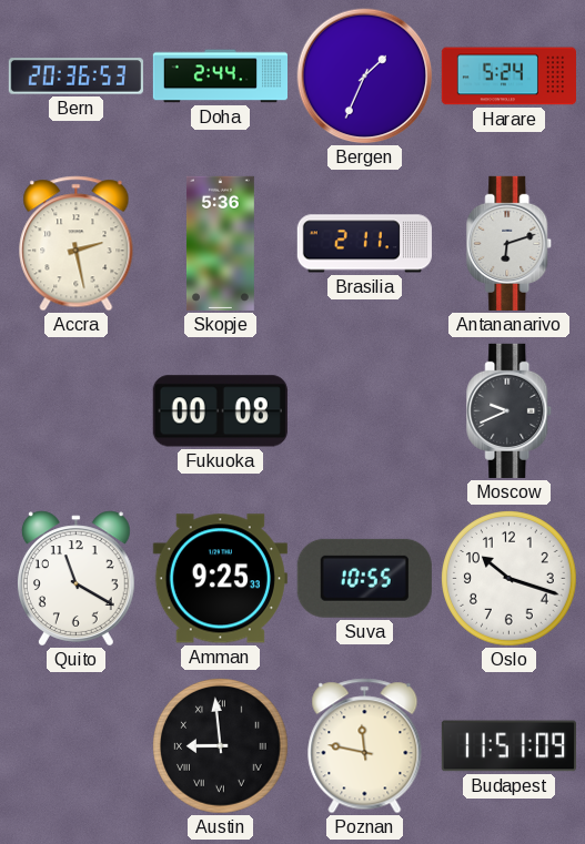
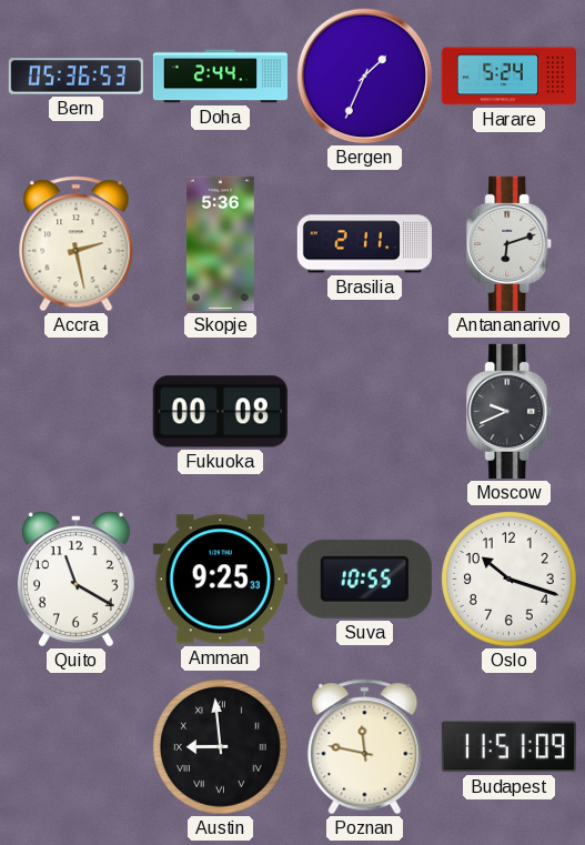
Bern: 20:36 -> 05:36 (75, 77)
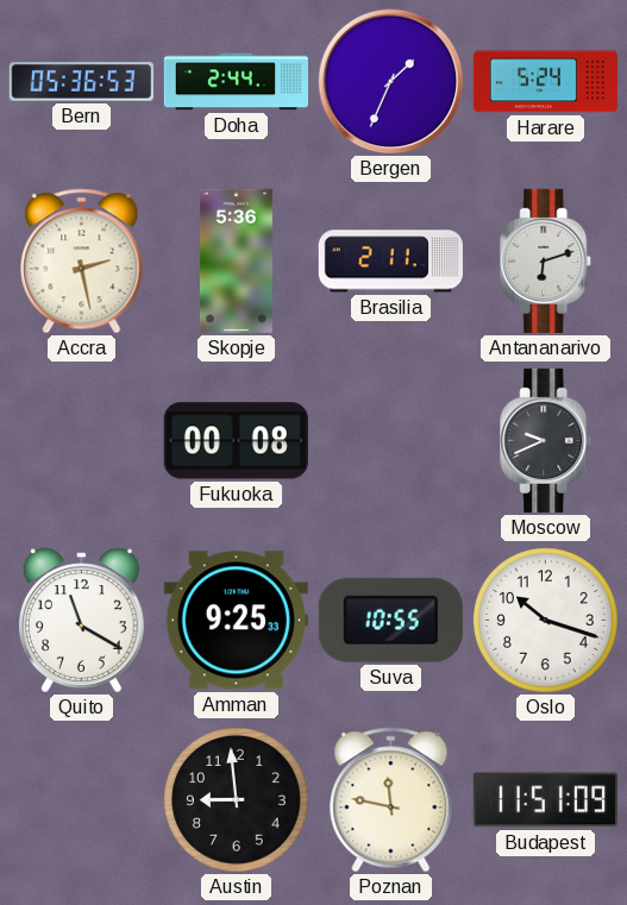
Austin numerals: Roman -> Arabic (237, 800)
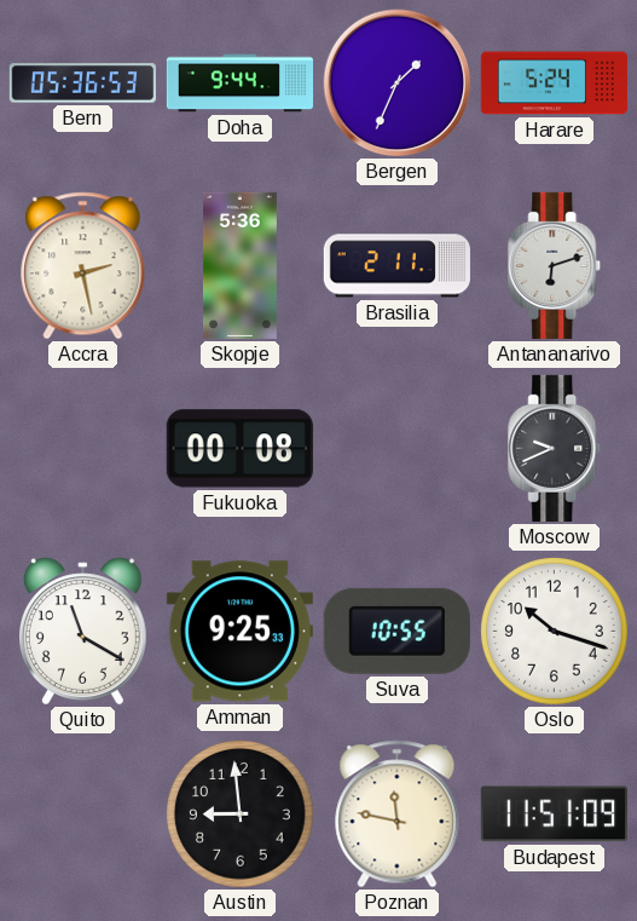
Doha: 2:44 -> 9:44 (239, 84)
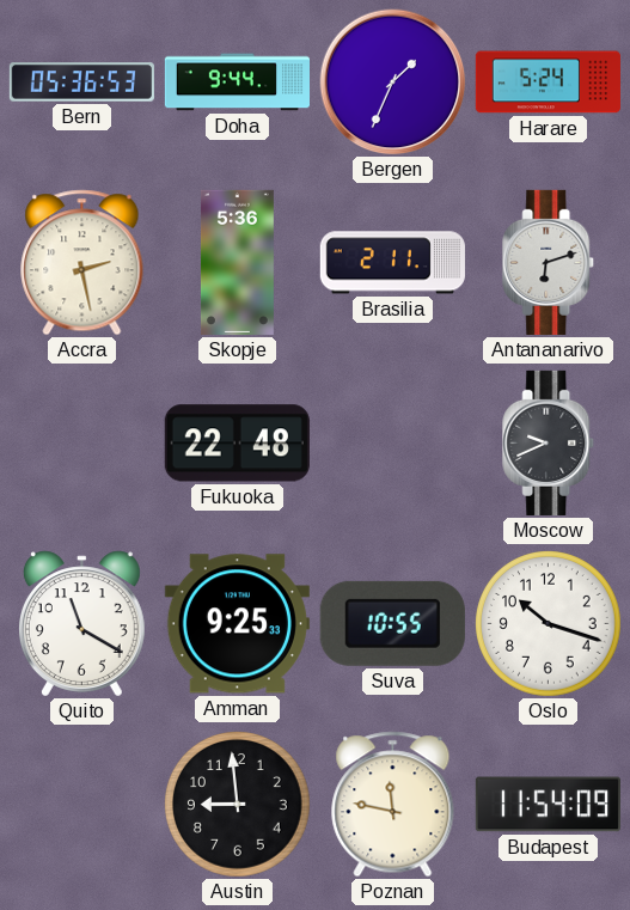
Fukuoka: 00:08 -> 22:48 (237, 444)
Budapest: 11:51 -> 11:54 (548, 805)
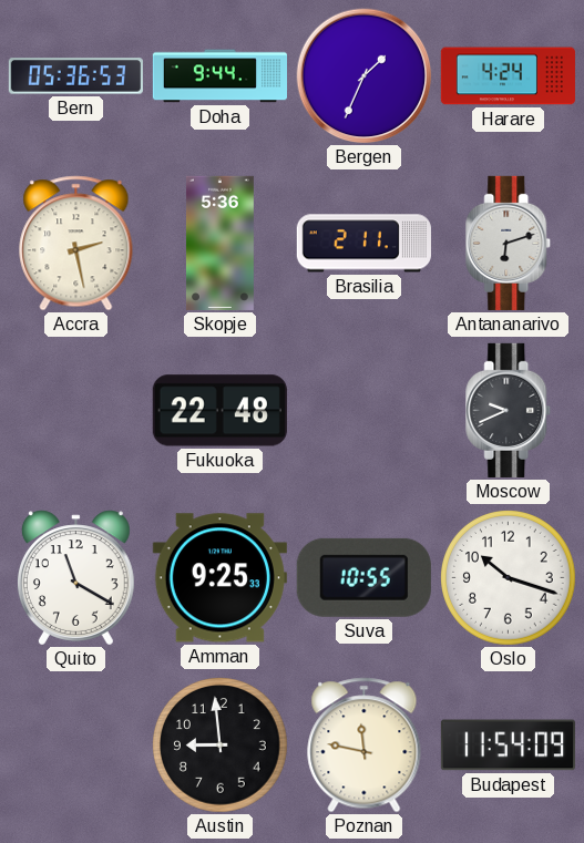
Harare: 5:24 -> 4:24 (508, 76)
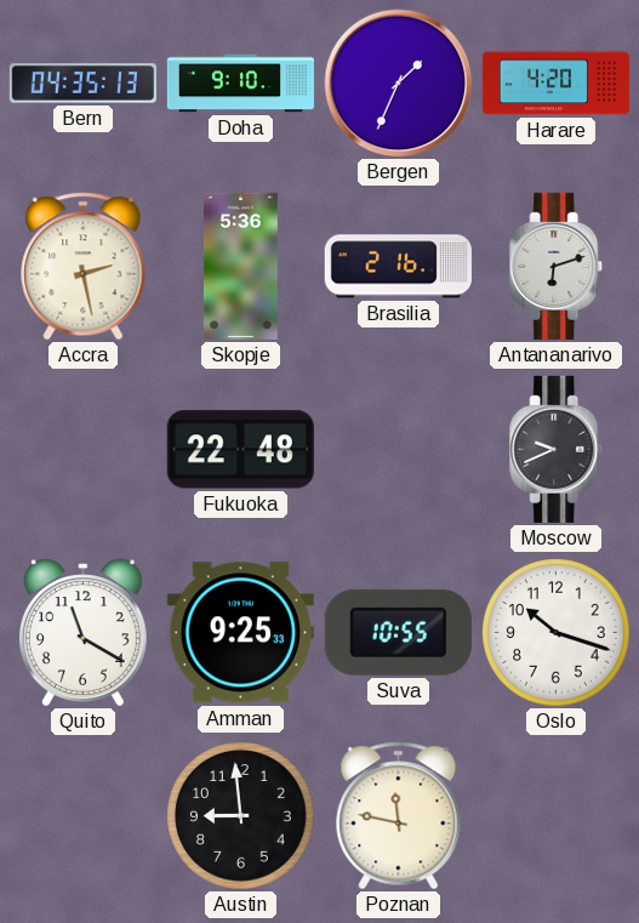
Bern: 05:36 -> 04:35 (82, 84)
Doha: 9:44 -> 9:10 (240, 84)
Harare: 4:24 -> 4:20 (555, 84)
Brasilia: 2:11 -> 2:16 (398, 267)
Budapest: 11:54 -> none (508, 746)
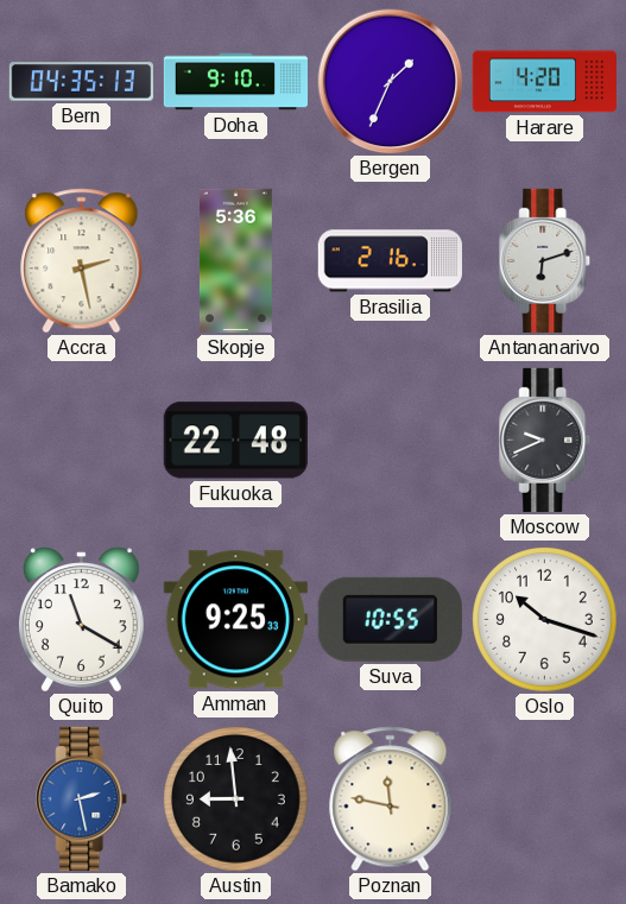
Bamako: none -> 2:28 (82, 798)
